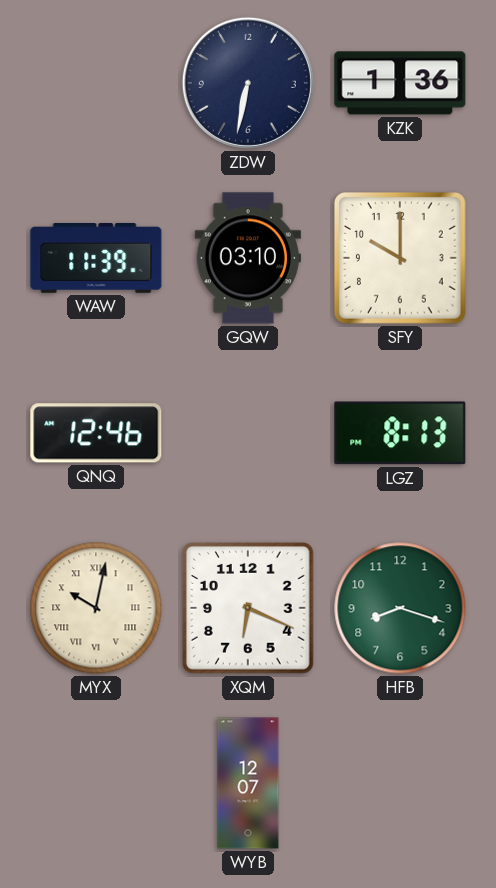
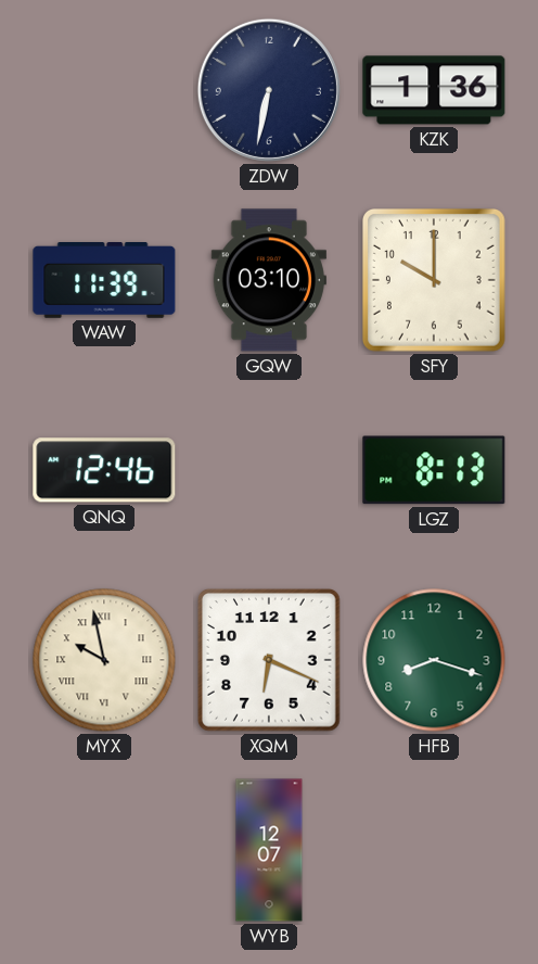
MYX: 10:02 -> 9:58 (104, 660)
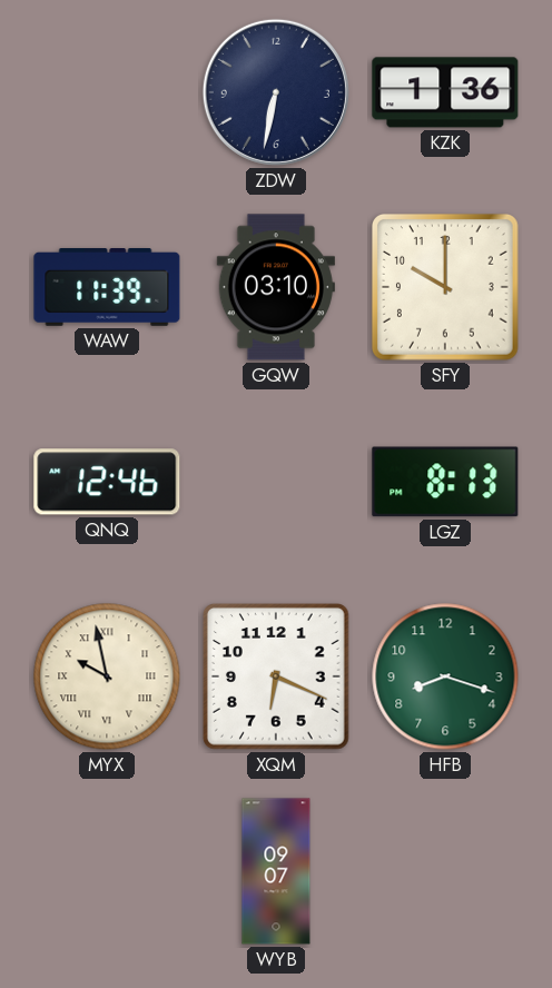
WYB: 12:07 -> 09:07 (276, 871)
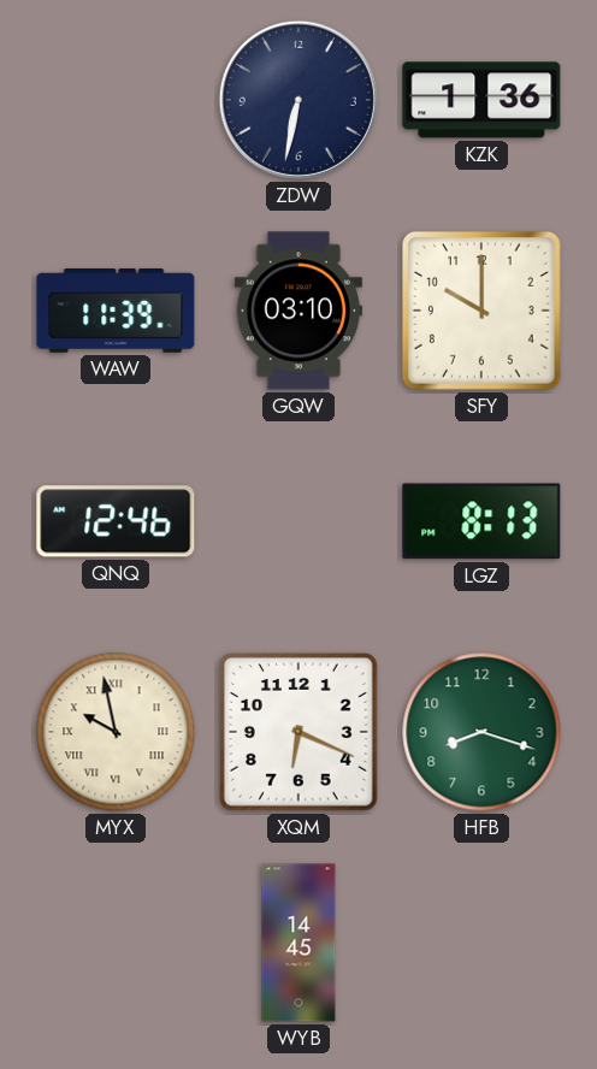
WYB: 09:07 -> 14:45 (298, 943)
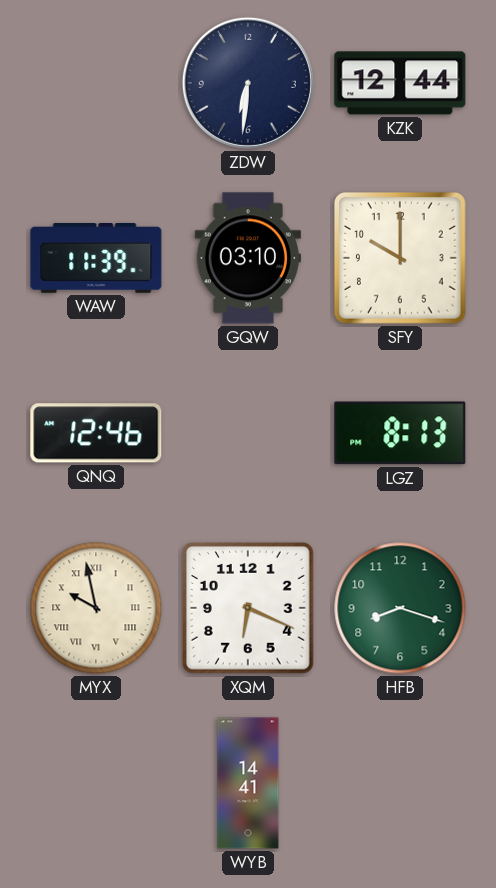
ZDW: 6:32 -> 6:31 (248, 83)
KZK: 1:36 -> 12:44 (400, 83)
WYB: 14:45 -> 14:41 (248, 783)
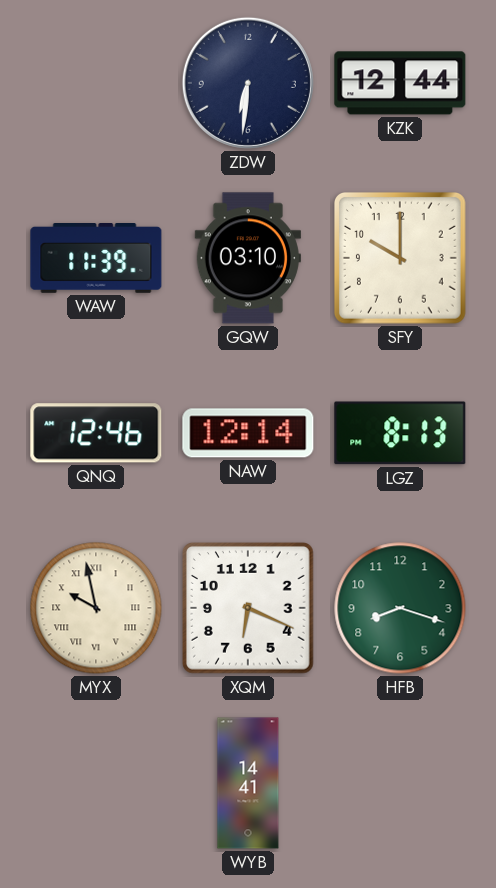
NAW: none -> 12:14 (248, 433)
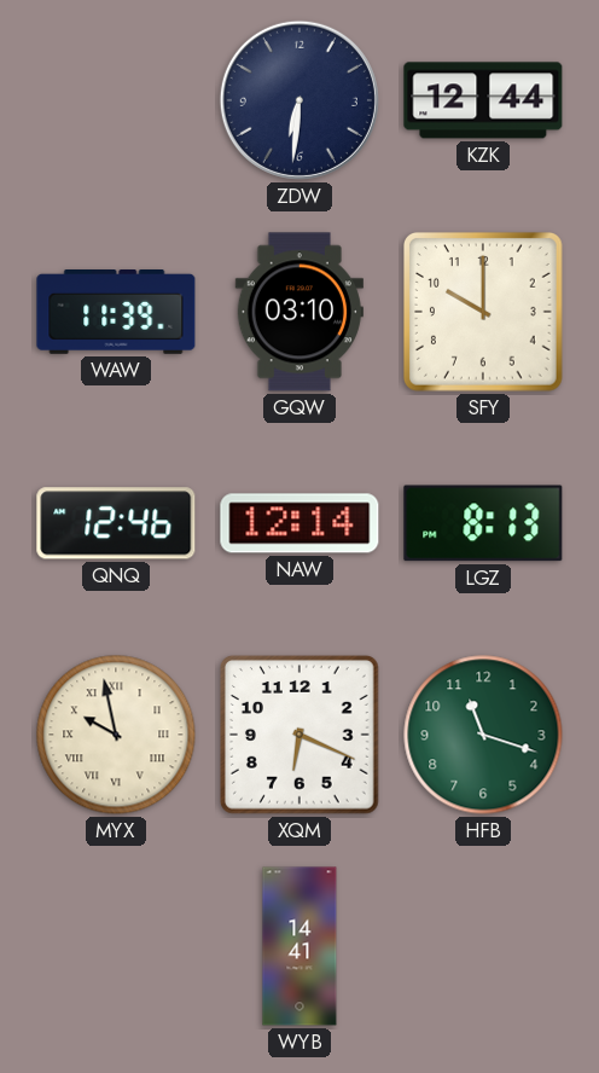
HFB: 8:18 -> 11:18 (483, 735)
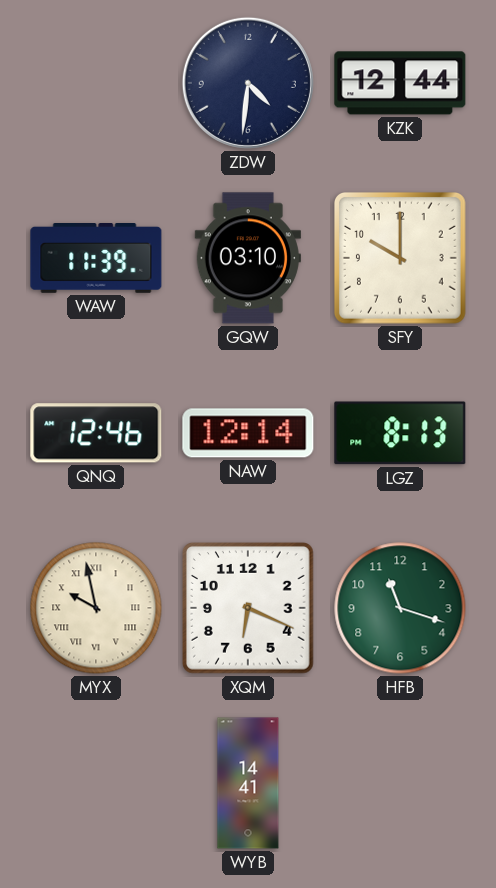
ZDW: 6:31 -> 4:31 (248, 83)
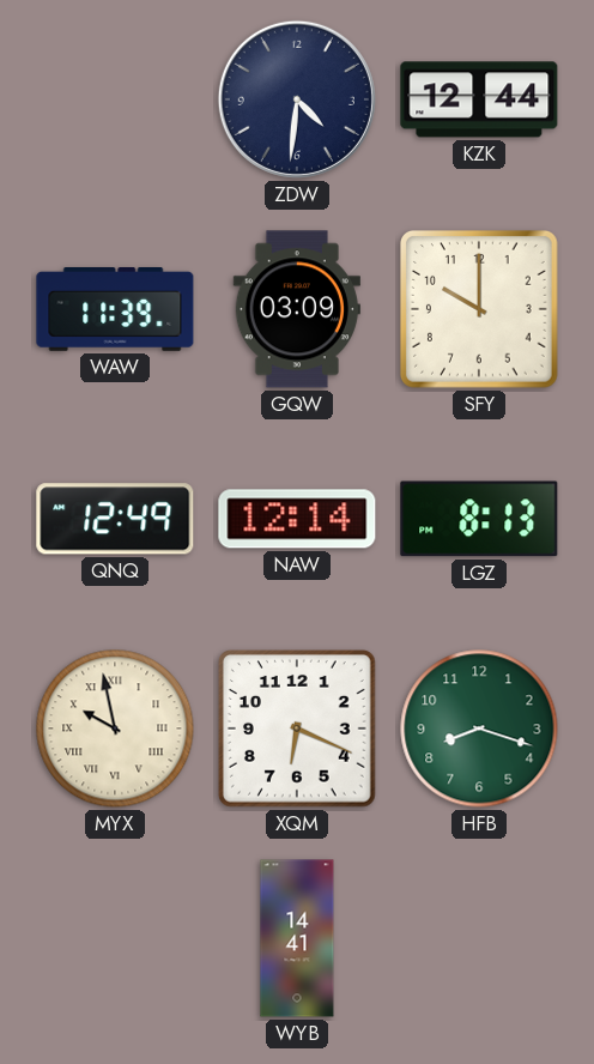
GQW: 03:10 -> 03:09 (297, 309)
QNQ: 12:46 -> 12:49 (115, 519)
HFB: 11:18 -> 8:18 (479, 729)
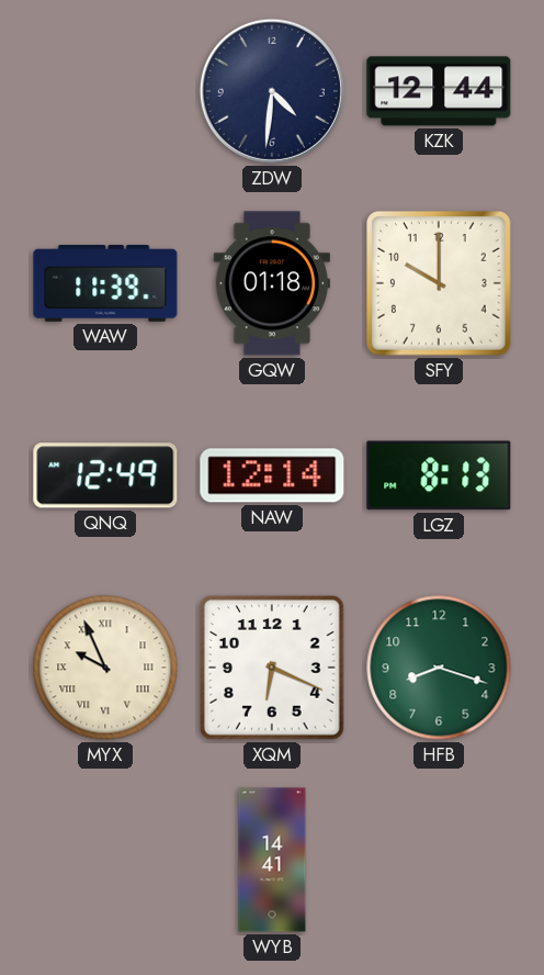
GQW: 03:09 -> 01:18 (272, 283)
MYX: 9:58 -> 9:56 (105, 668)
